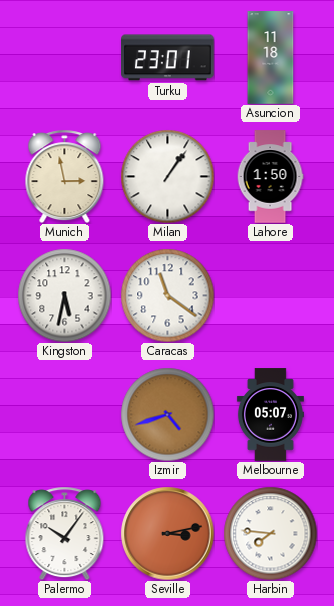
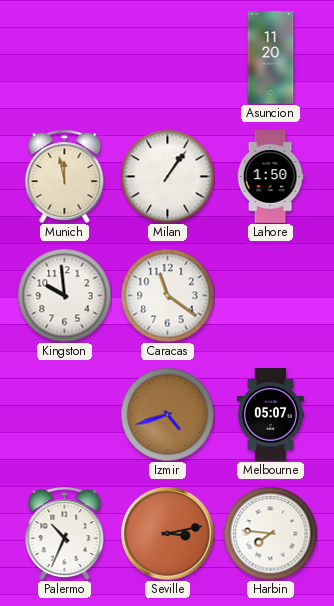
Turku: 23:01 -> none (168, 58)
Asuncion: 11:18 -> 11:20 (271, 58)
Munich: 2:58 -> 11:58 (65, 176)
Kingston: 5:32 -> 9:59 (64, 295)
Palermo: 10:06 -> 10:34 (65, 533)
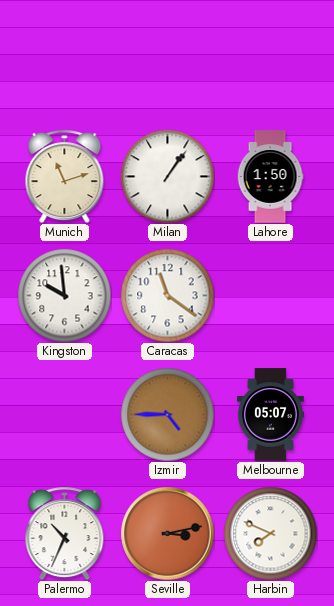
Asuncion: 11:20 -> none (271, 58)
Munich: 11:58 -> 11:12 (65, 176)
Izmir: 4:42 -> 4:45 (167, 414)
Harbin: 7:46 -> 7:49 (270, 533)
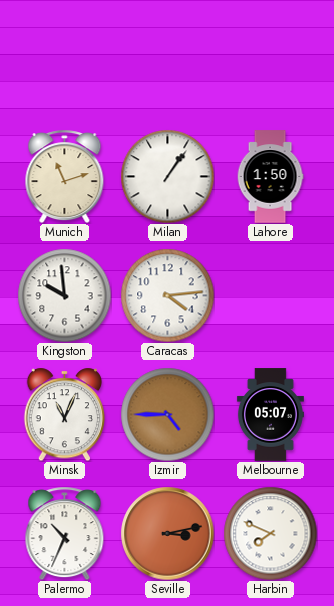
Caracas: 11:21 -> 4:14 (167, 295)
Minsk: none -> 11:04 (64, 414)
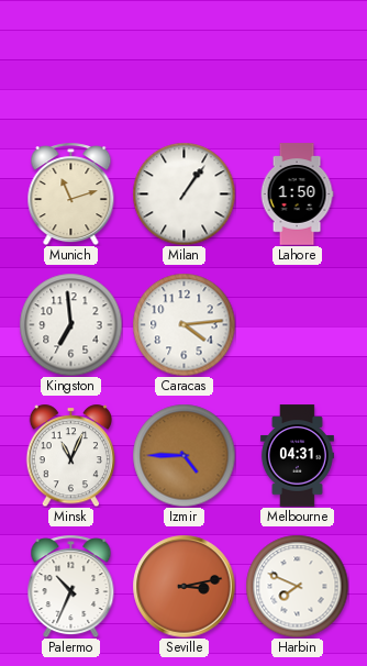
Kingston: 9:59 -> 6:59 (70, 324)
Melbourne: 05:07 -> 04:31 (297, 456)
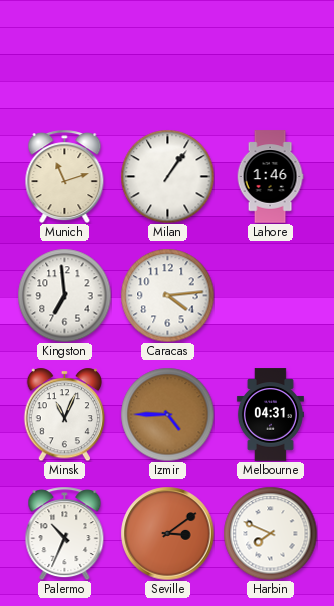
Lahore: 1:50 -> 1:46 (270, 177)
Seville: 3:13 -> 3:09 (167, 533)
